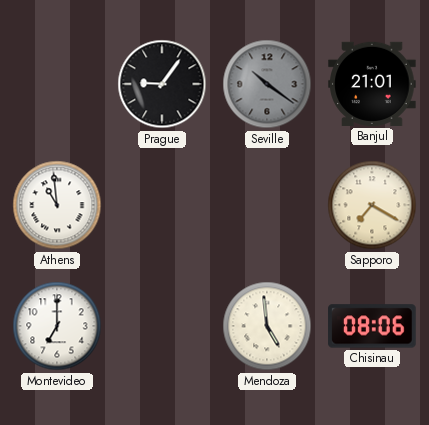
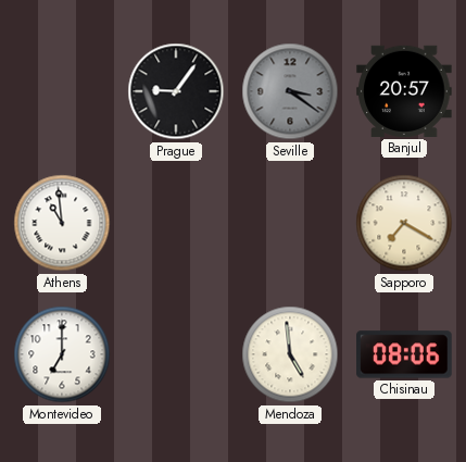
Seville: 10:21 -> 3:21 (290, 91)
Banjul: 21:01 -> 20:57 (404, 91)
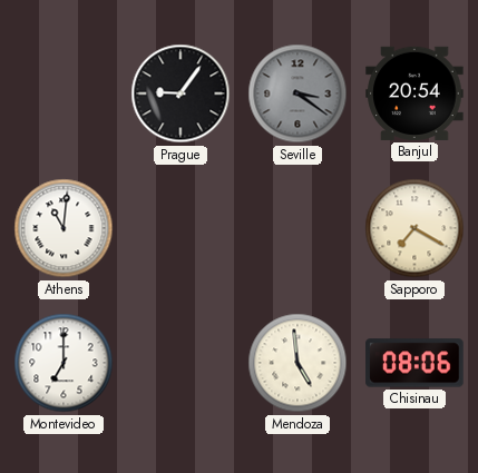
Banjul: 20:57 -> 20:54 (414, 93)
Athens: 10:59 -> 11:01 (64, 228)
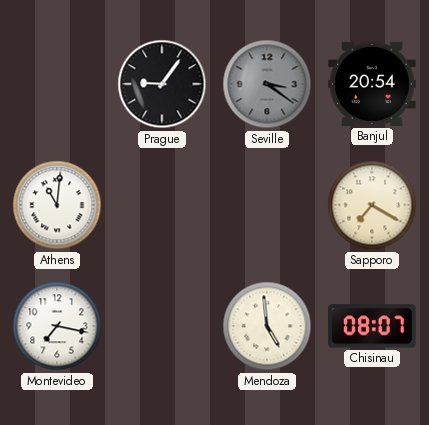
Montevideo: 7:00 -> 7:17 (57, 326)
Chisinau: 08:06 -> 08:07 (372, 326)
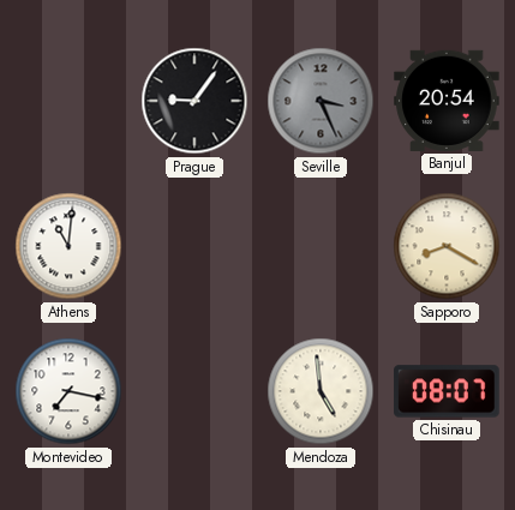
Seville: 3:21 -> 3:26 (321, 101)
Sapporo: 7:20 -> 8:20 (447, 246)
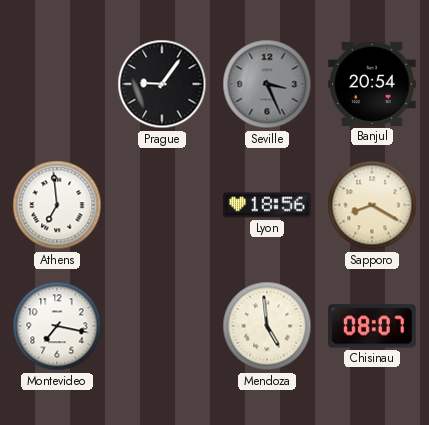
Athens: 11:01 -> 6:59 (57, 205)
Lyon: none -> 18:56 (267, 205)
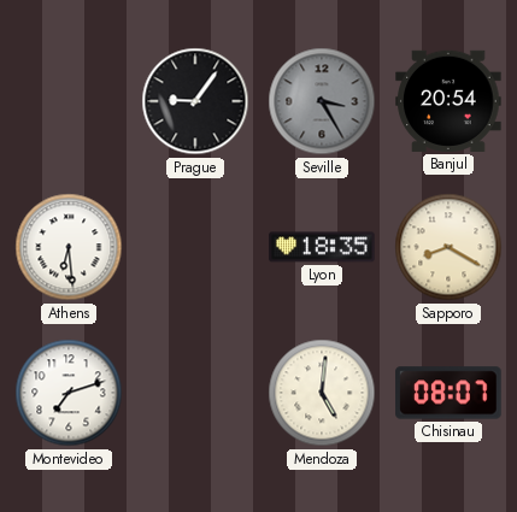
Seville: 3:26 -> 3:25 (322, 101)
Athens: 6:59 -> 6:29 (69, 247)
Lyon: 18:56 -> 18:35 (322, 247)
Montevideo: 7:17 -> 7:12 (69, 393)
Mendoza: 4:59 -> 5:01 (322, 393)
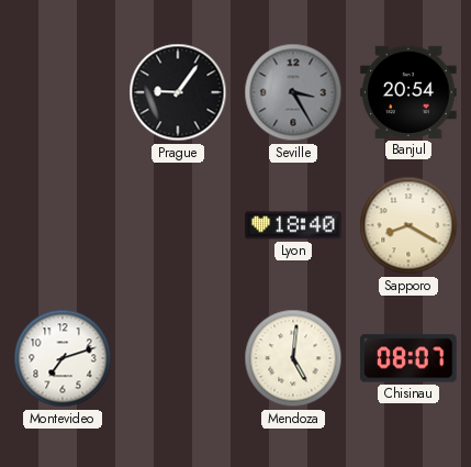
Athens: 6:29 -> none (69, 247)
Lyon: 18:35 -> 18:40 (293, 225)
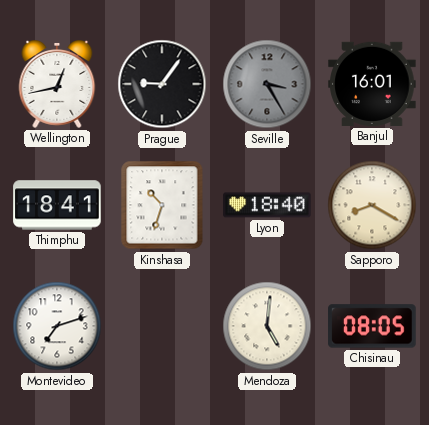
Wellington: none -> 12:43 (57, 85)
Banjul: 20:54 -> 16:01 (372, 84)
Thimphu: none -> 18:41 (57, 205)
Kinshasa: none -> 10:33 (162, 205)
Chisinau: 08:07 -> 08:05 (372, 326)
